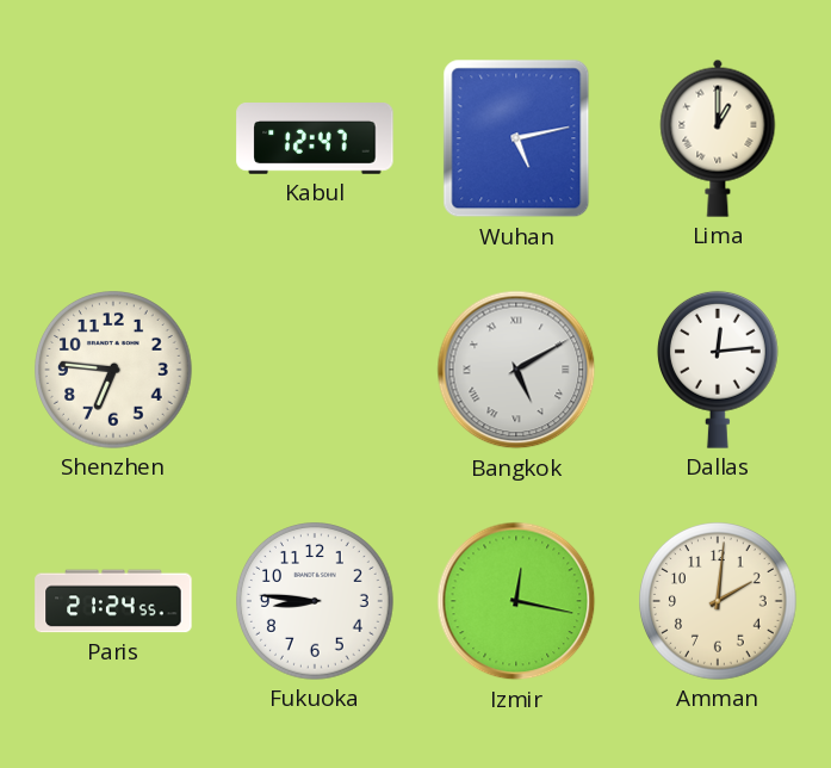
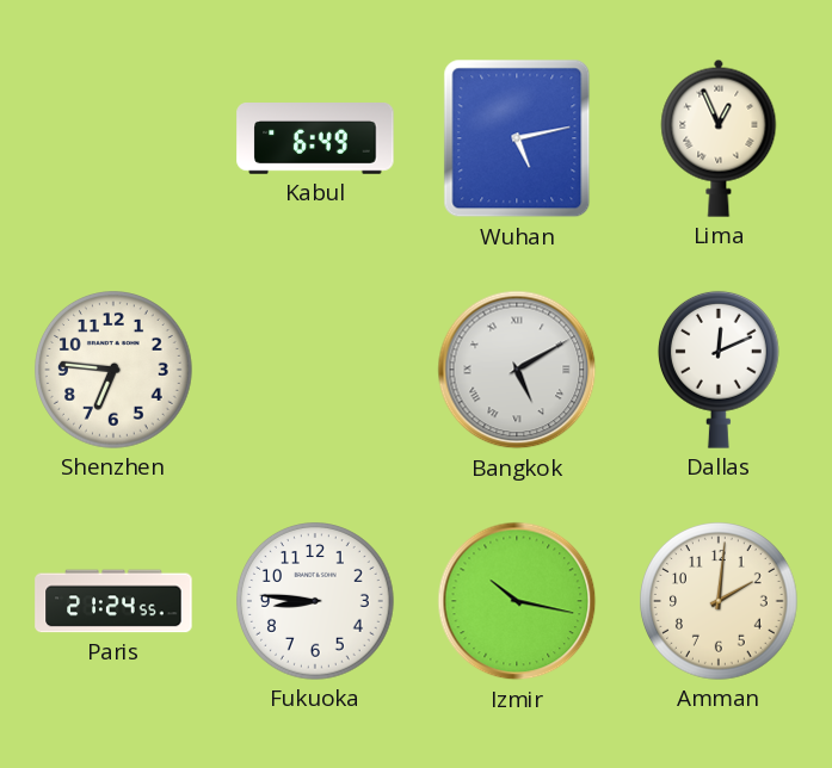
Kabul: 12:47 -> 6:49 (315, 140)
Lima: 1:00 -> 12:56 (719, 138)
Dallas: 12:14 -> 12:11 (719, 370)
Izmir: 12:17 -> 10:17 (517, 601)
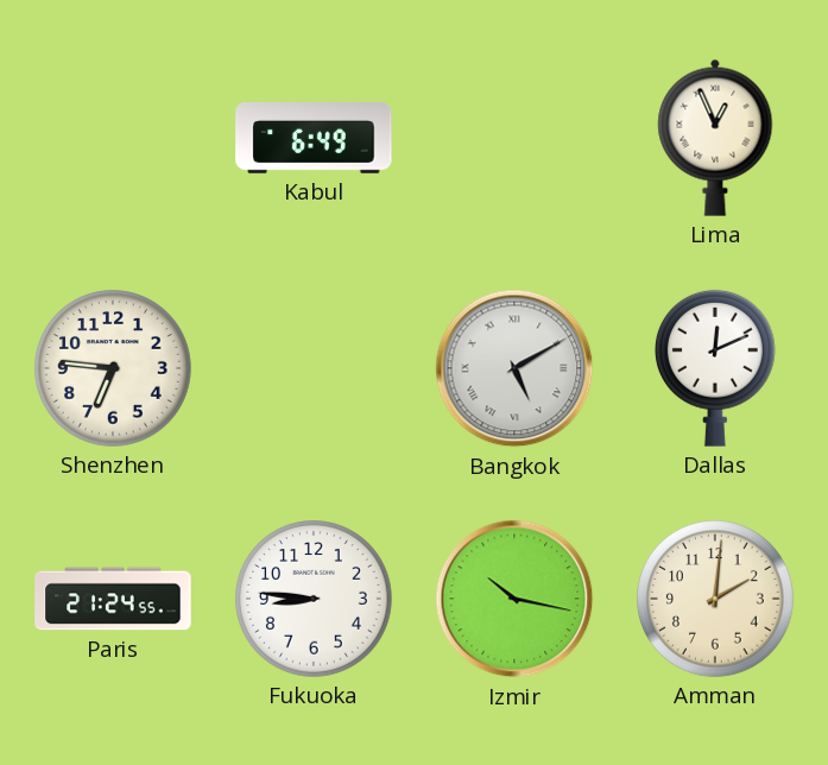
Wuhan: 5:13 -> none (517, 138)
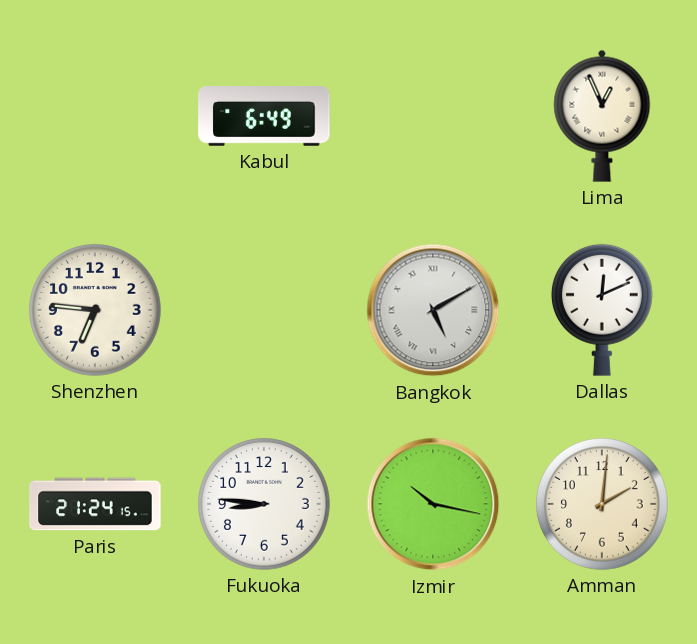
Paris: 21:24:55 -> 21:24:15 (95, 504)
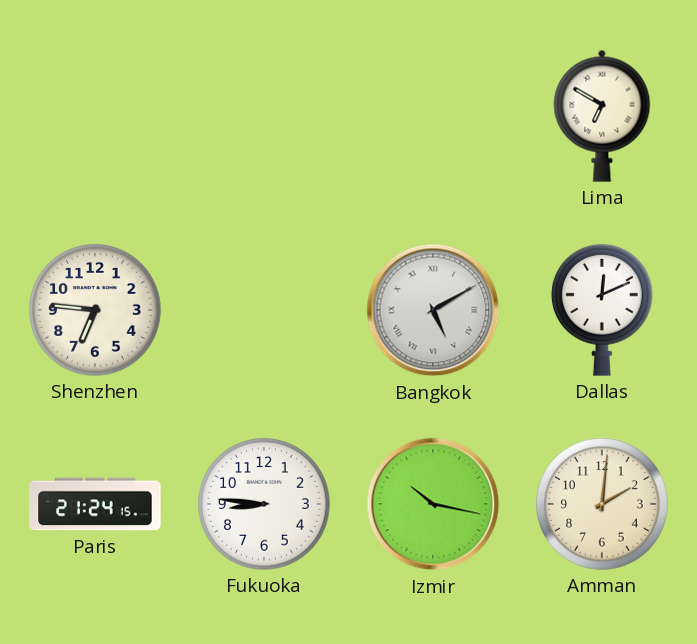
Kabul: 6:49 -> none (264, 117)
Lima: 12:56 -> 6:50 (602, 116)
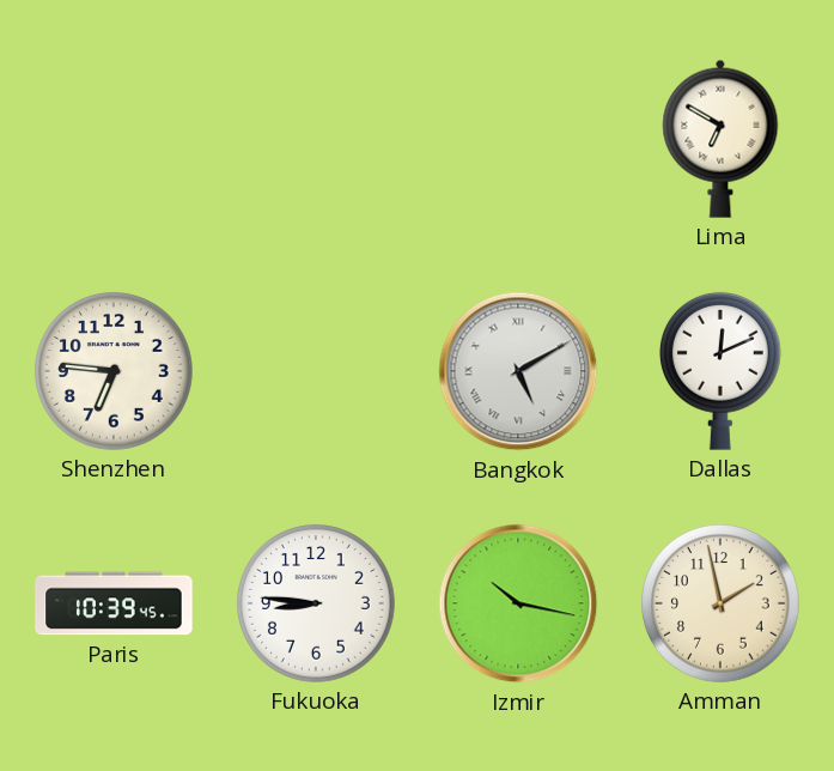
Paris: 21:24 -> 10:39 (114, 603)
Amman: 2:01 -> 1:58 (722, 605)
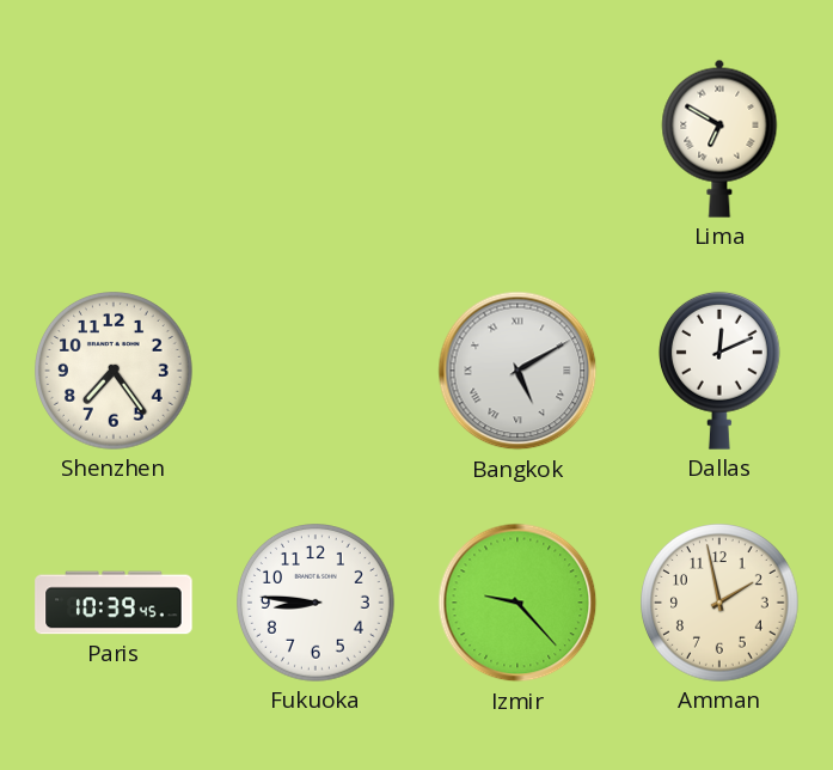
Shenzhen: 6:46 -> 7:24 (115, 372)
Izmir: 10:17 -> 9:23 (517, 603)
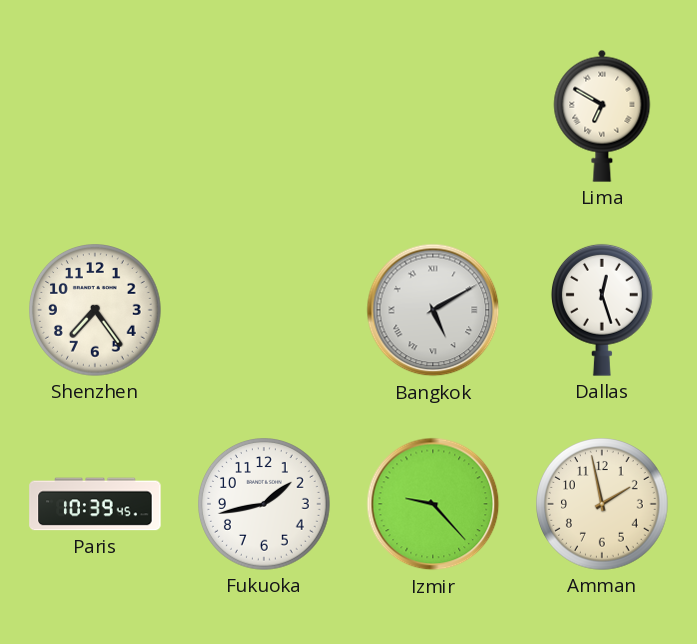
Dallas: 12:11 -> 12:27 (602, 310)
Fukuoka: 8:46 -> 1:43 (265, 505)
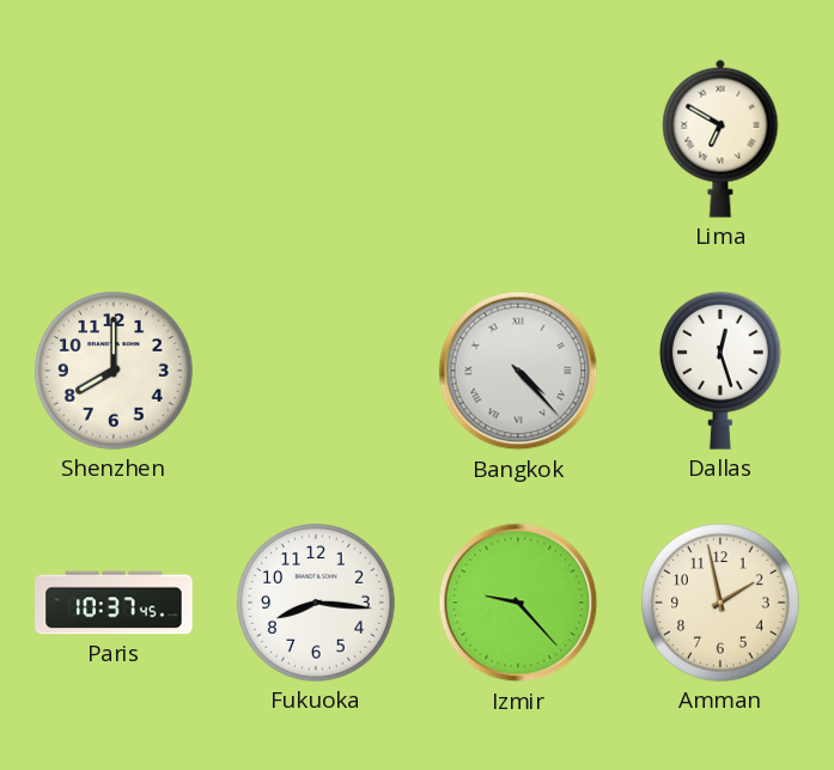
Shenzhen: 7:24 -> 8:00 (115, 372)
Bangkok: 5:10 -> 4:23 (518, 371)
Paris: 10:39 -> 10:37 (114, 603)
Fukuoka: 1:43 -> 8:16 (317, 604)
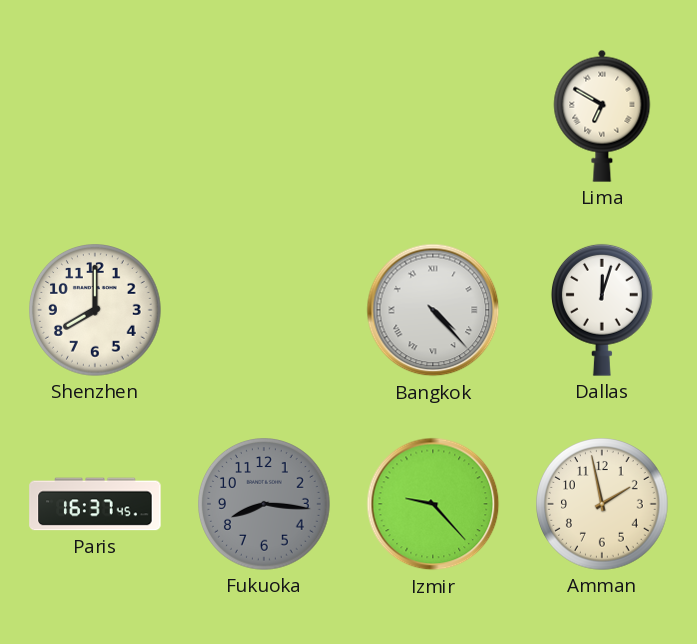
Dallas: 12:27 -> 12:03 (602, 310)
Paris: 10:37 -> 16:37 (95, 504)
Fukuoka dial: white -> grey (265, 505)
